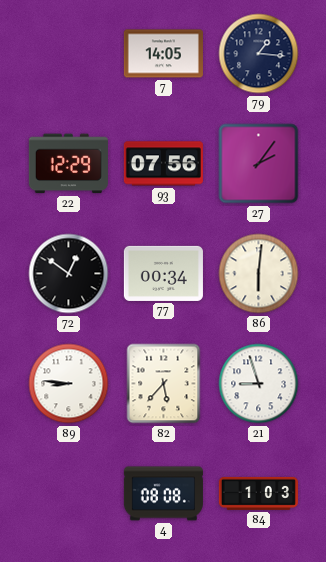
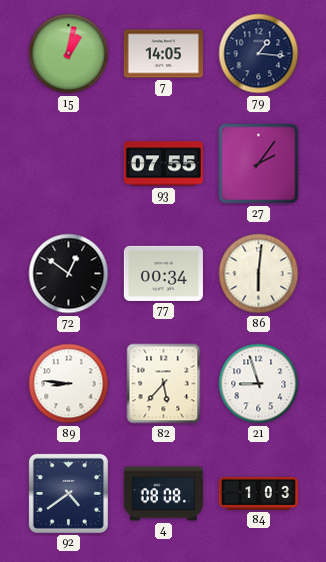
15: none -> 1:02 (69, 54)
22: 12:29 -> none (68, 164)
93: 07:56 -> 07:55 (163, 164)
92: none -> 4:39 (68, 493)
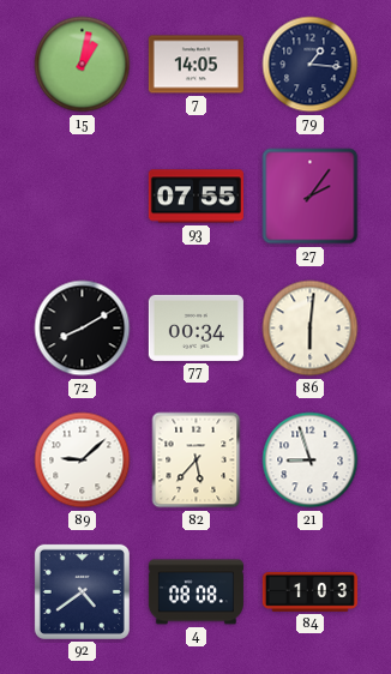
72: 12:51 -> 8:10 (83, 329)
89: 8:46 -> 9:08 (83, 461)
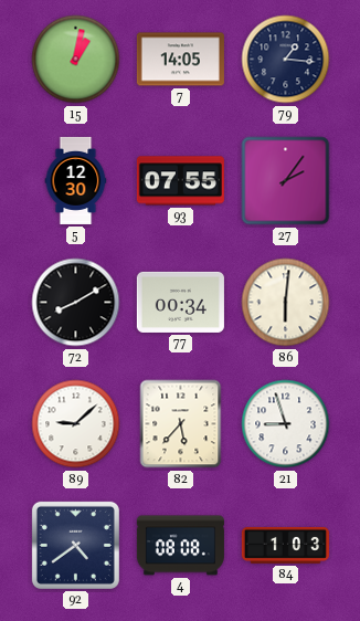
5: none -> 12:30 (76, 180)
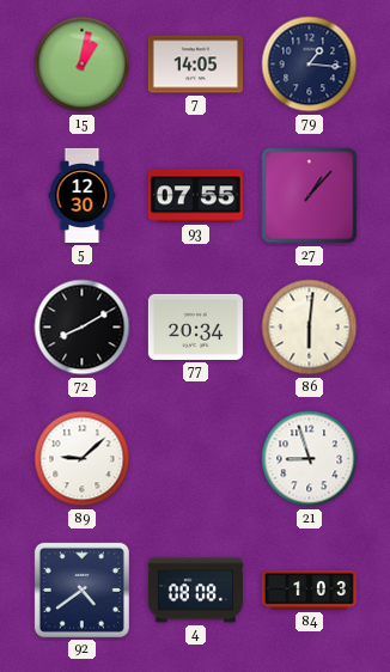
27: 2:06 -> 1:07 (310, 196)
77: 00:34 -> 20:34 (195, 326)
82: 5:37 -> none (181, 424)
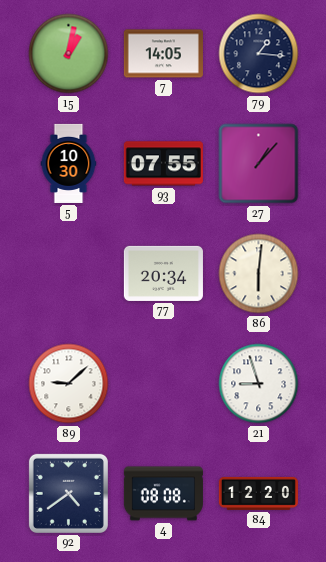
5: 12:30 -> 10:30 (69, 163)
72: 8:10 -> none (83, 328)
84: 1:03 -> 12:20 (258, 493)
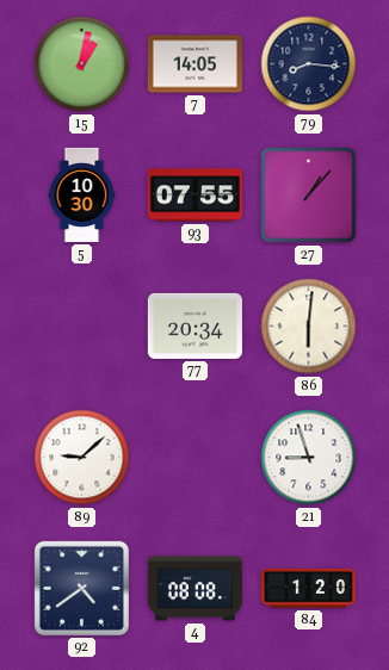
79: 1:16 -> 8:16 (309, 64)
84: 12:20 -> 1:20 (308, 588)
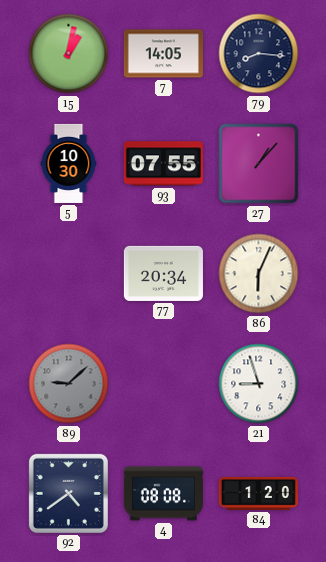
86: 6:01 -> 6:04 (259, 274)
89 dial: white -> grey (69, 384)
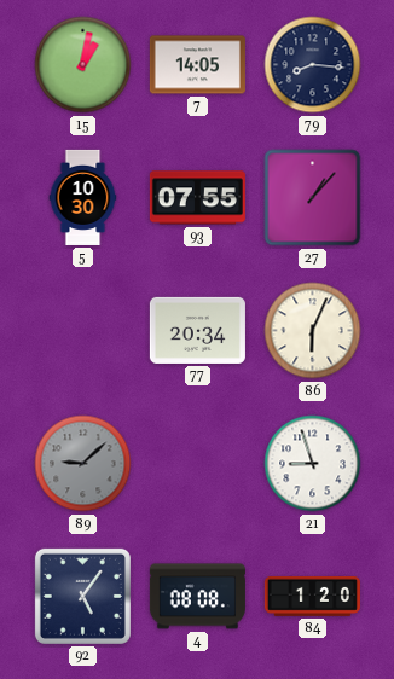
92: 4:39 -> 5:06 (82, 596)
